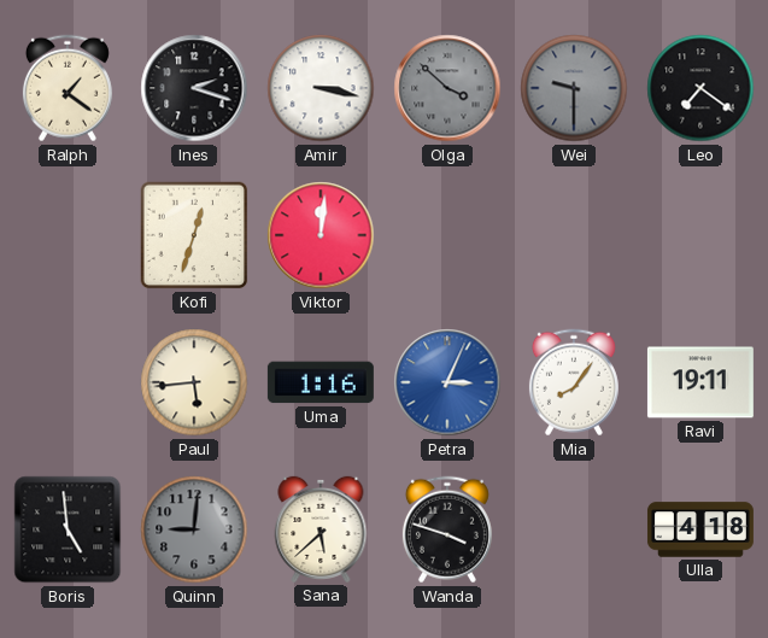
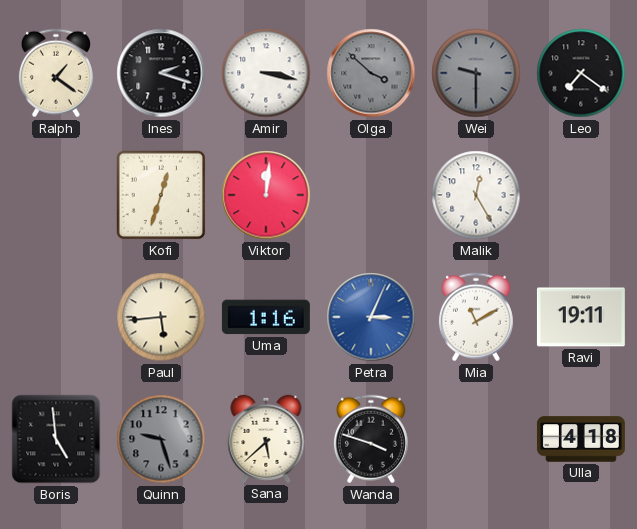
Malik: none -> 12:25 (476, 195)
Mia: 8:06 -> 11:10 (476, 317)
Quinn: 9:01 -> 9:27 (161, 439)
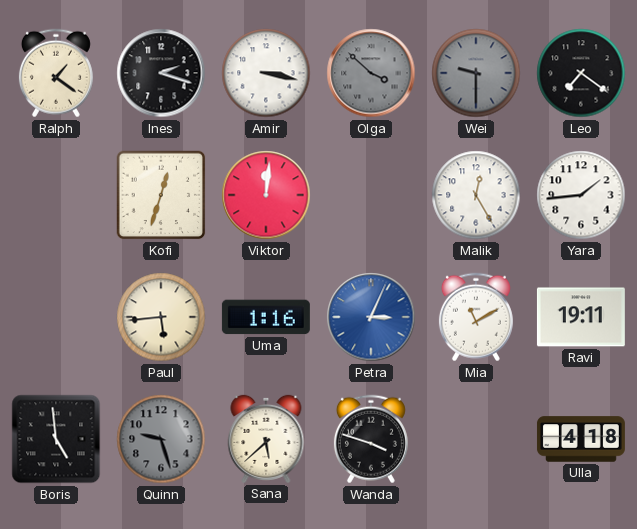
Yara: none -> 1:44 (581, 195)
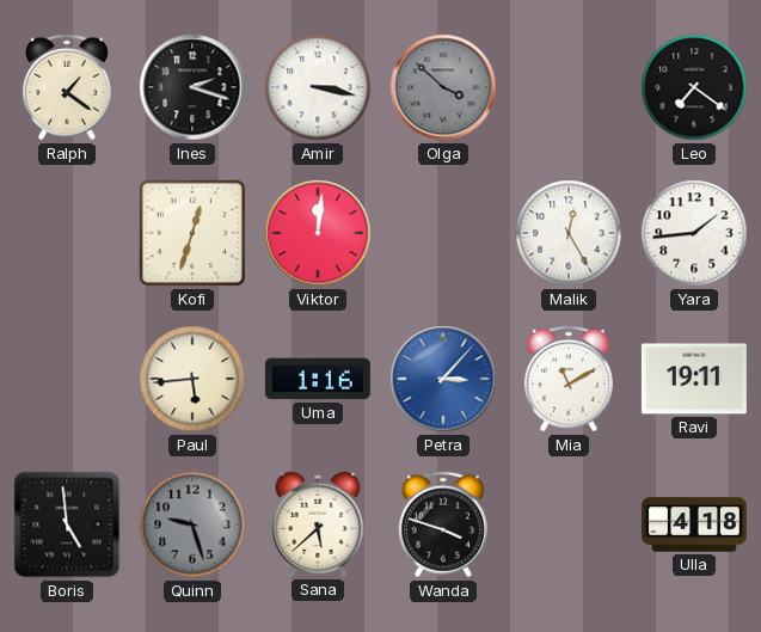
Wei: 9:30 -> none (476, 73)
Petra: 3:04 -> 3:07 (443, 379)
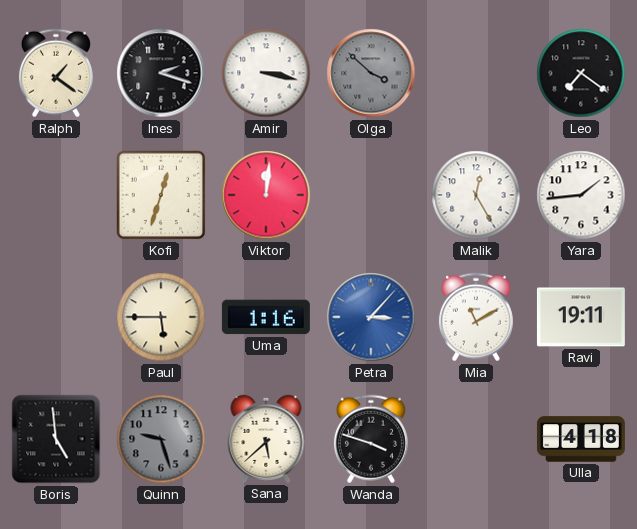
Paul: 5:44 -> 5:45 (161, 317)
